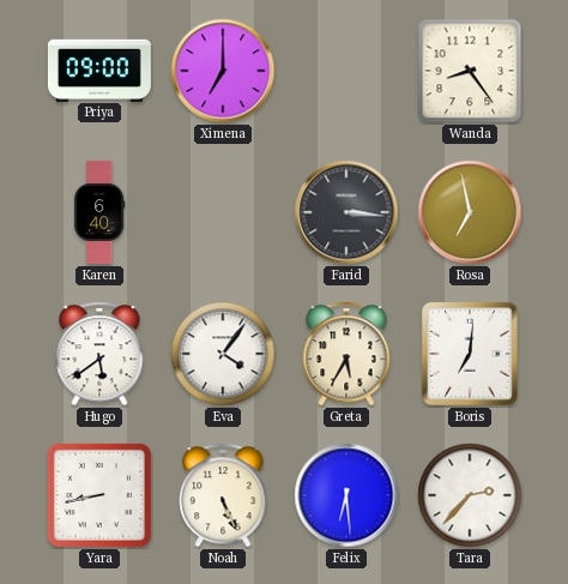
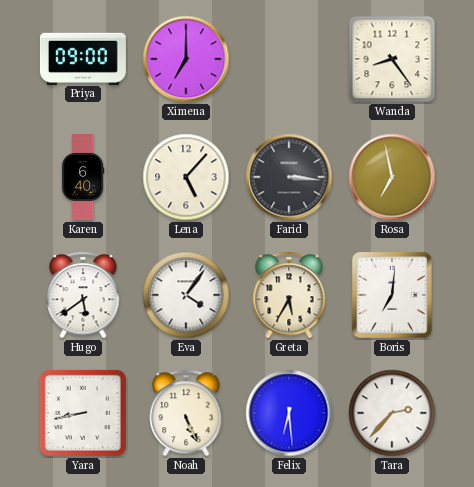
Lena: none -> 5:07 (186, 177)
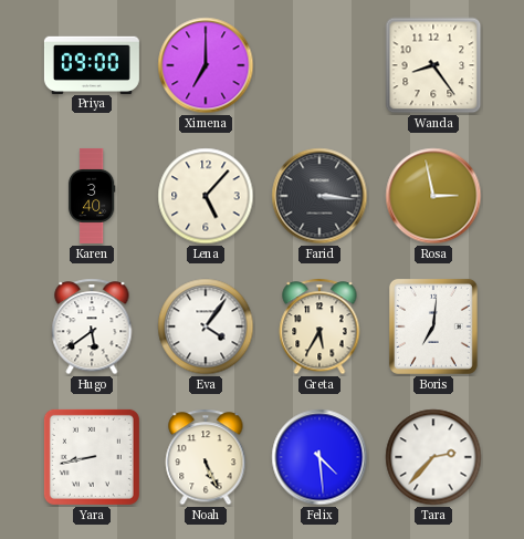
Karen: 6:40 -> 3:40 (92, 196)
Rosa: 6:58 -> 2:58 (433, 196)
Felix: 6:29 -> 4:29 (319, 457)
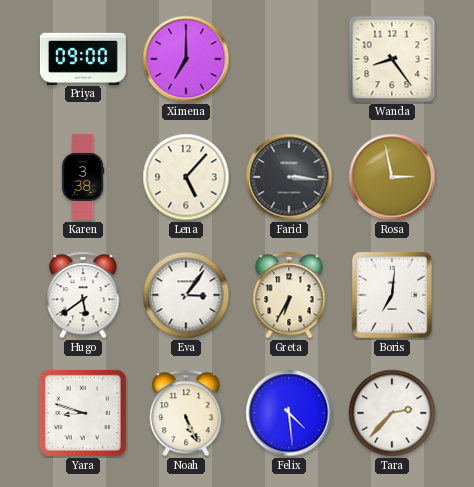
Karen: 3:40 -> 3:38 (83, 177)
Eva: 4:06 -> 3:06 (186, 295)
Greta: 5:35 -> 6:35 (289, 295)
Yara: 8:43 -> 8:48 (83, 413)
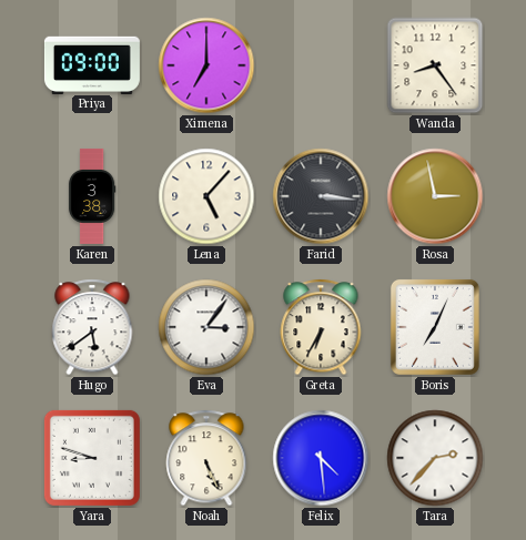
Boris: 7:01 -> 7:04 (435, 327)
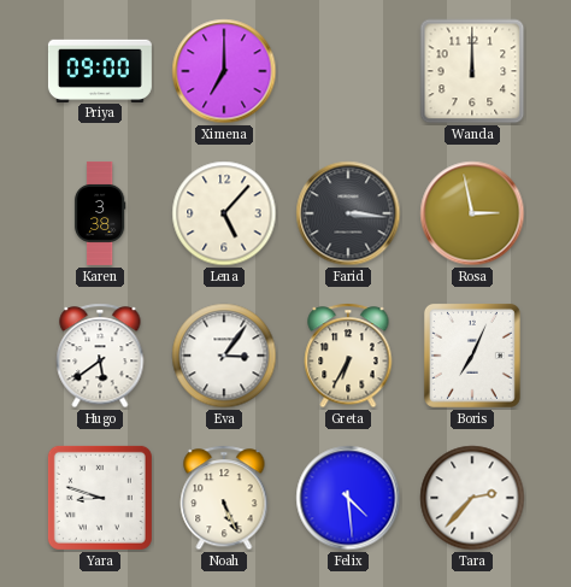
Wanda: 8:24 -> 12:00 (472, 71)
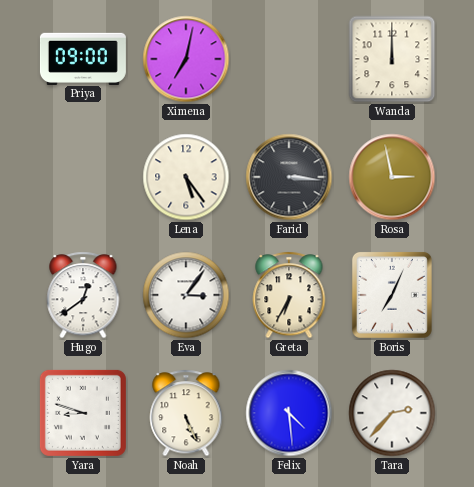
Ximena: 7:00 -> 7:02 (186, 59)
Karen: 3:38 -> none (100, 213)
Lena: 5:07 -> 5:24 (186, 177)
Hugo: 5:39 -> 12:39 (83, 295)
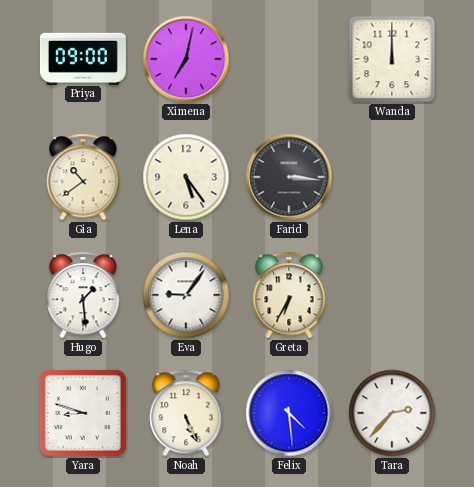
Gia: none -> 10:39 (83, 177)
Rosa: 2:58 -> none (392, 177)
Hugo: 12:39 -> 1:29 (83, 295)
Eva: 3:06 -> 9:06 (186, 295)
Boris: 7:04 -> none (392, 295)
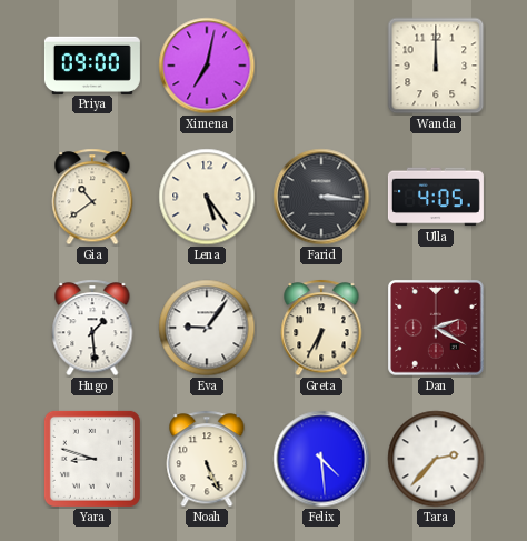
Ulla: none -> 4:05 (436, 197)
Dan: none -> 2:20 (437, 329)
